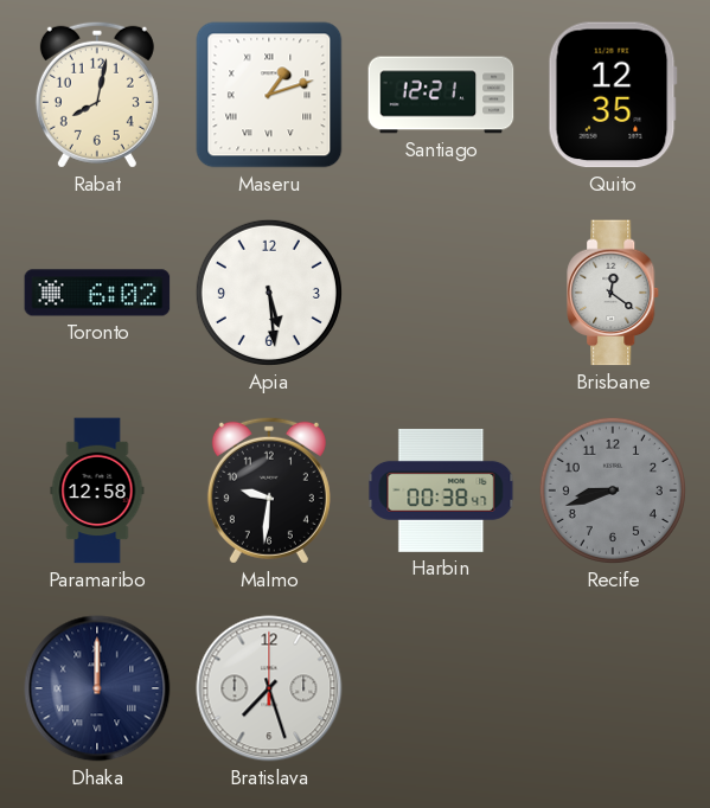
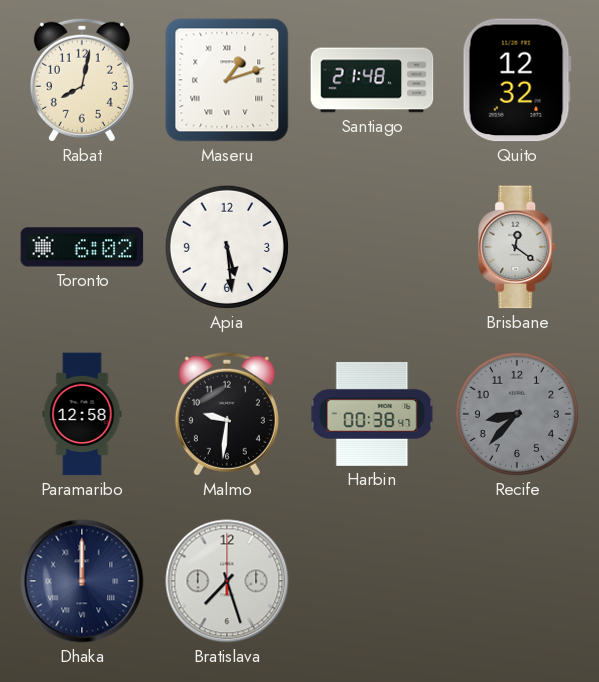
Santiago: 12:21 -> 21:48 (372, 80)
Quito: 12:35 -> 12:32 (517, 80)
Recife: 8:42 -> 8:37 (517, 414)
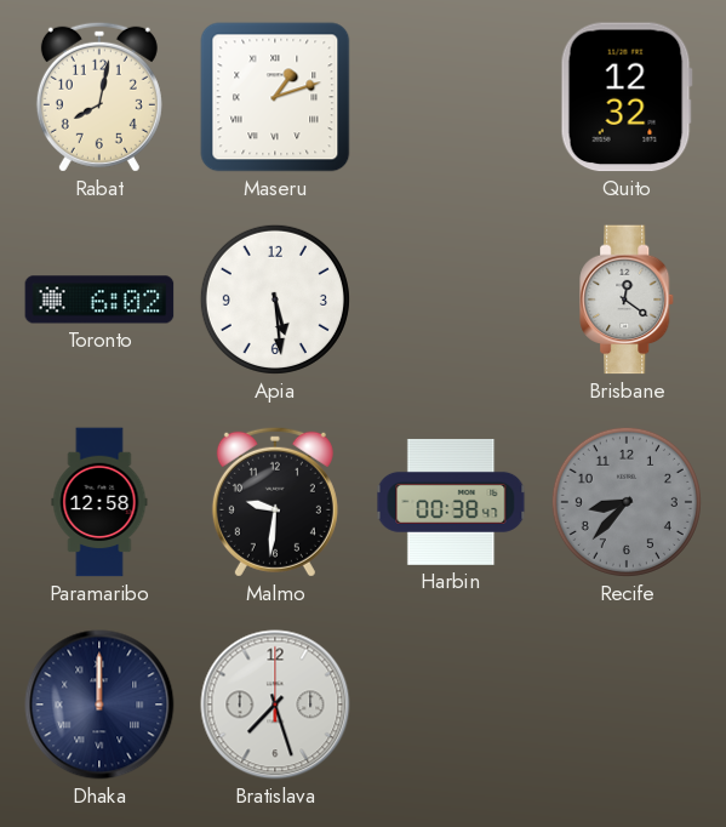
Santiago: 21:48 -> none (372, 80)
